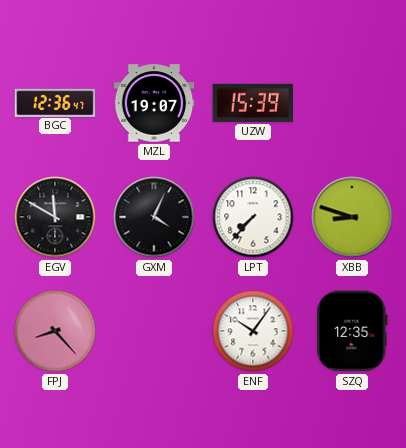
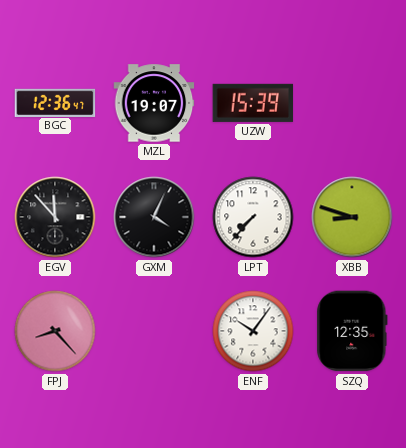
EGV: 11:50 -> 11:53 (55, 217)
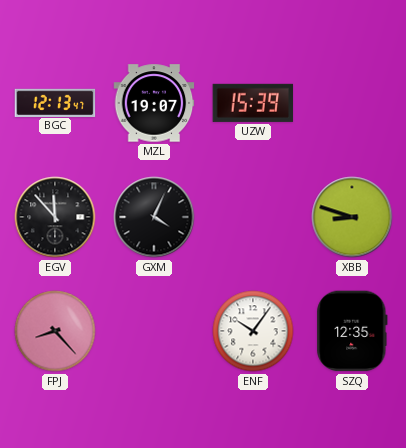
BGC: 12:36 -> 12:13 (55, 102)
LPT: 7:37 -> none (253, 217)
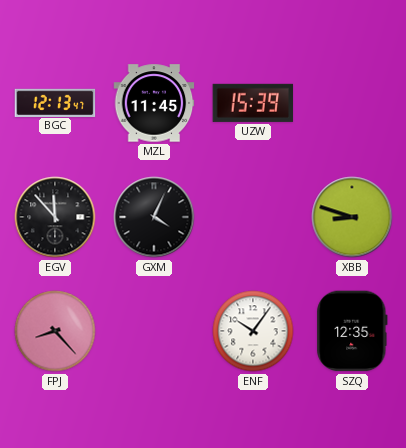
MZL: 19:07 -> 11:45 (154, 103)
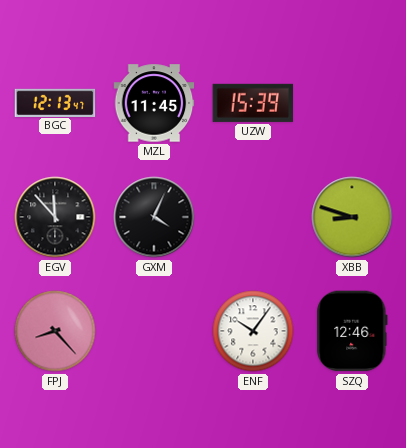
SZQ: 12:35 -> 12:46 (352, 331)
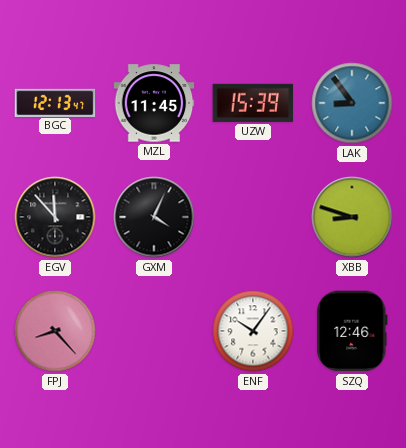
LAK: none -> 8:54 (352, 103)
